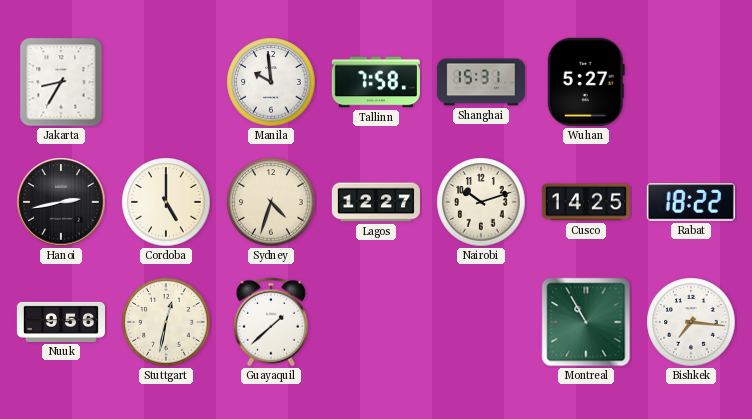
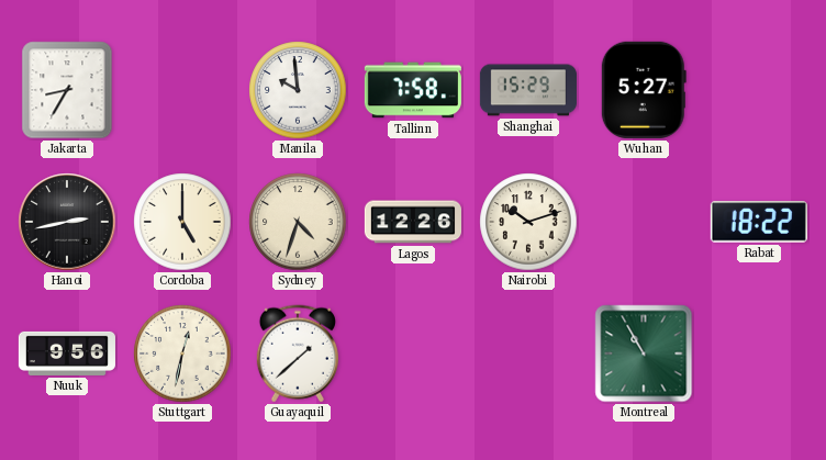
Shanghai: 15:31 -> 15:29 (528, 90)
Lagos: 12:27 -> 12:26 (412, 222)
Cusco: 14:25 -> none (586, 202)
Bishkek: 7:16 -> none (691, 322)
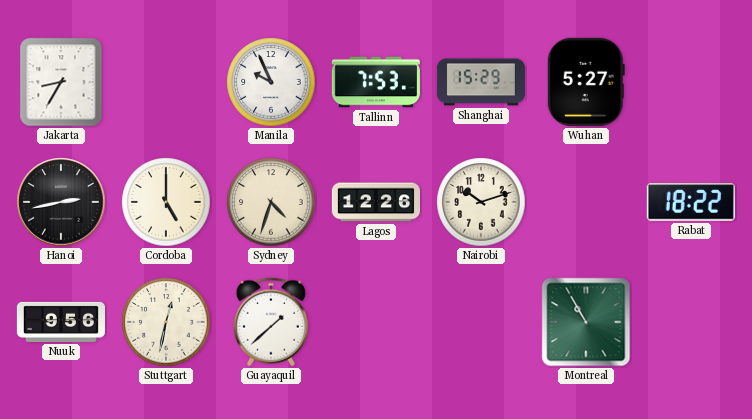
Manila: 9:59 -> 9:56 (271, 82)
Tallinn: 7:58 -> 7:53 (376, 82)
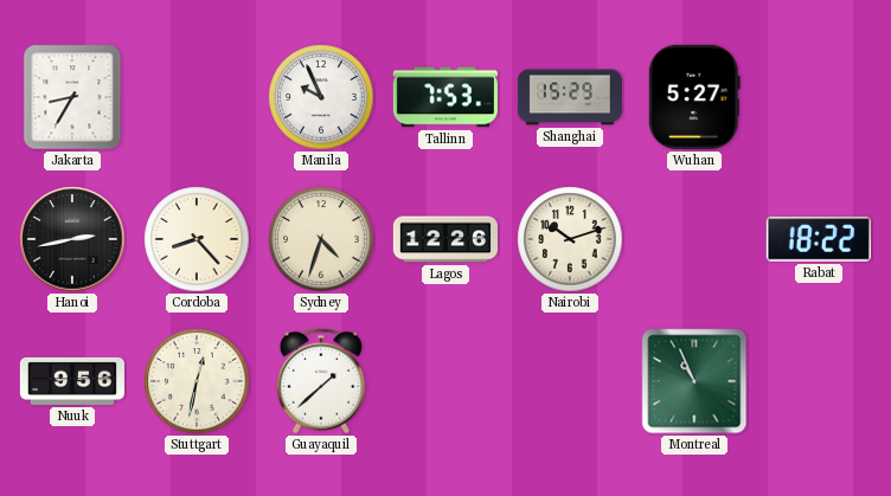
Cordoba: 5:00 -> 8:23 (197, 239)
Montreal: 10:55 -> 10:56 (694, 381)
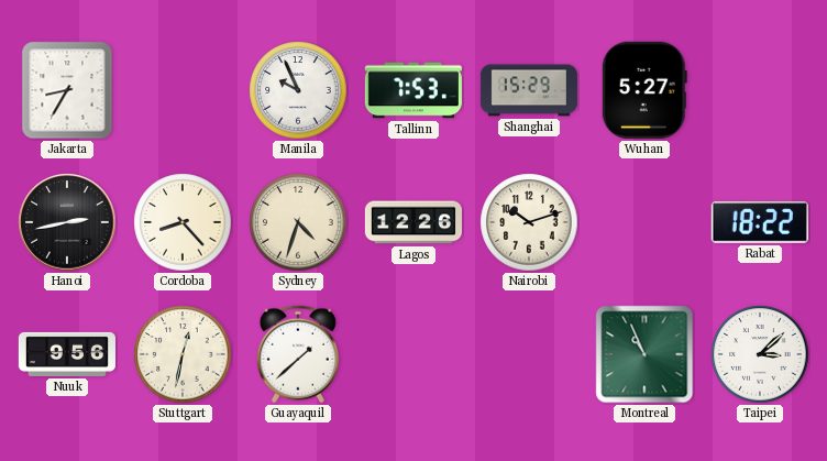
Taipei: none -> 3:08 (760, 354)
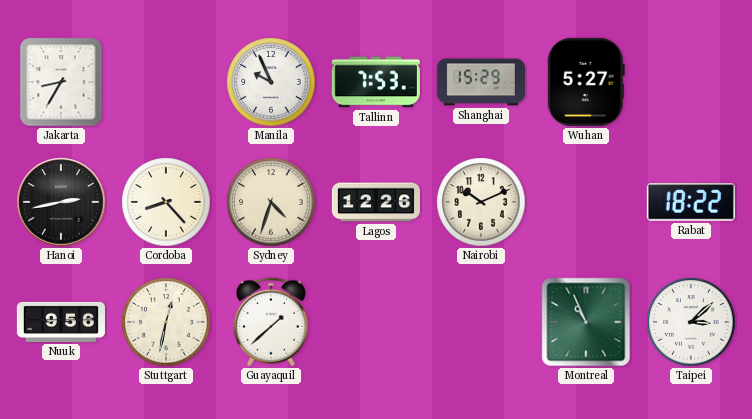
Nairobi: 10:12 -> 10:11 (481, 202)
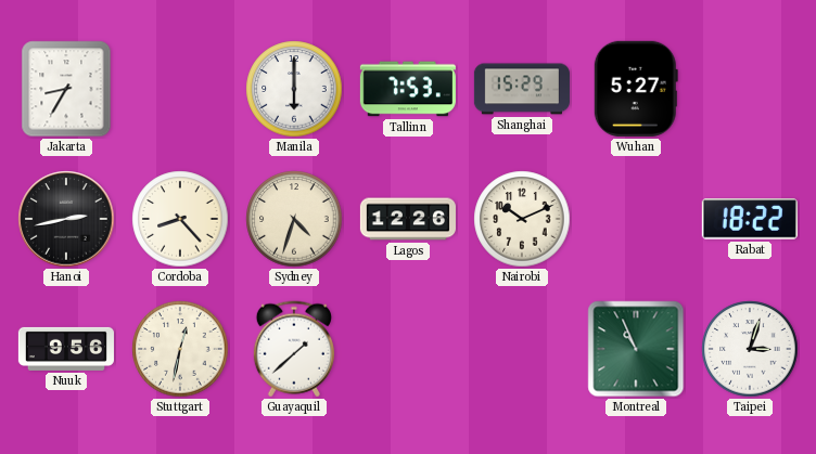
Manila: 9:56 -> 6:00 (294, 89)
Taipei: 3:08 -> 3:03 (750, 349)
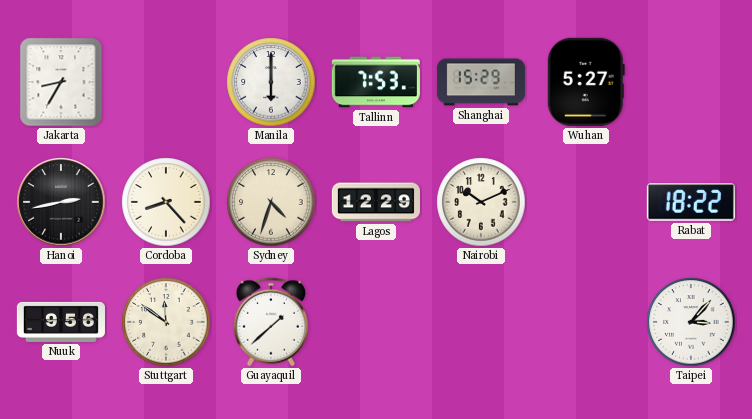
Lagos: 12:26 -> 12:29 (375, 202)
Stuttgart: 12:32 -> 11:51 (166, 322)
Montreal: 10:56 -> none (636, 349)
Taipei: 3:03 -> 3:07 (691, 322)
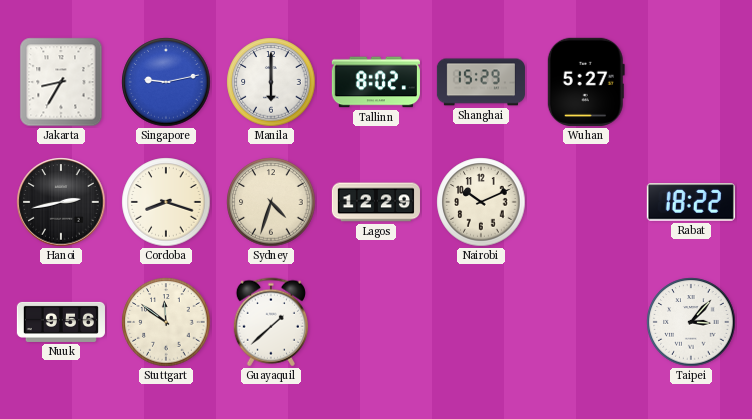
Singapore: none -> 9:13 (166, 82)
Tallinn: 7:53 -> 8:02 (376, 82)
Cordoba: 8:23 -> 8:18 (166, 202)
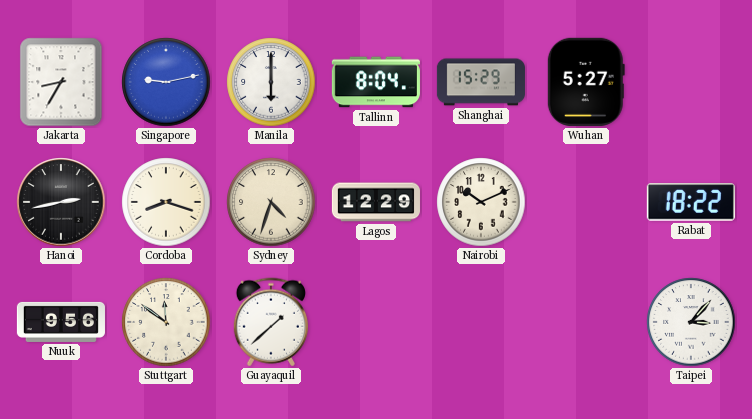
Tallinn: 8:02 -> 8:04 (376, 82)
